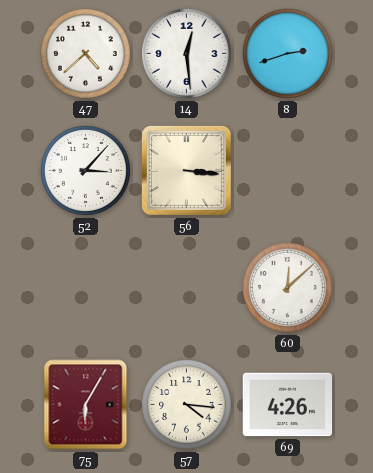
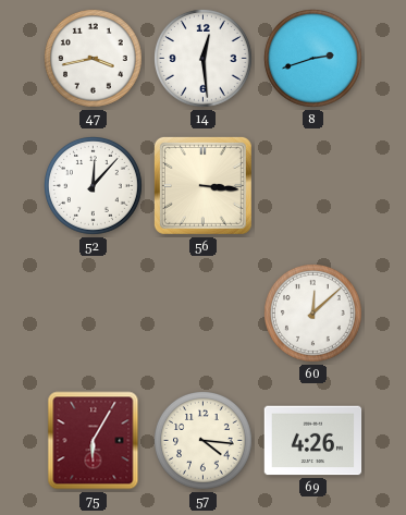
47: 4:38 -> 3:43 (94, 59)
52: 3:07 -> 12:07 (94, 186)
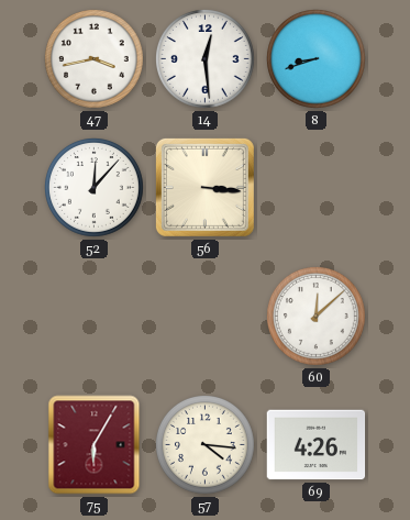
8: 2:42 -> 8:42 (317, 59)
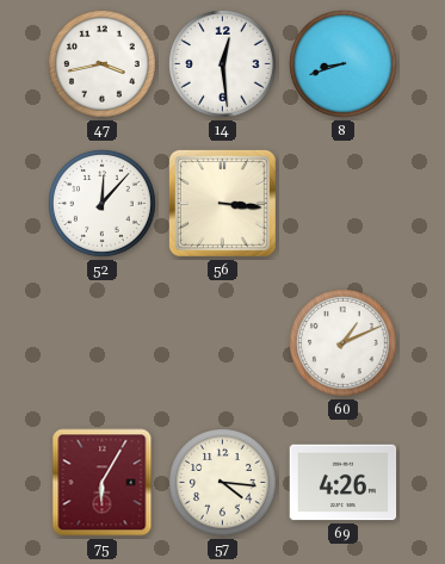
60: 12:08 -> 1:11 (344, 343)
